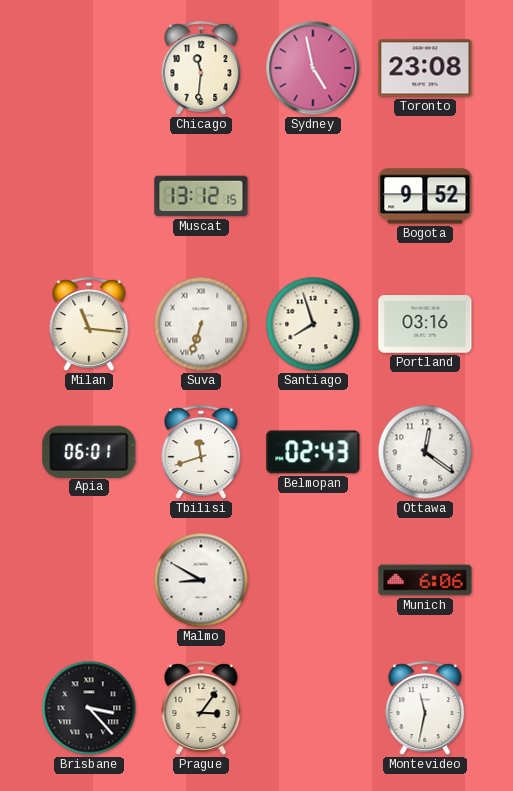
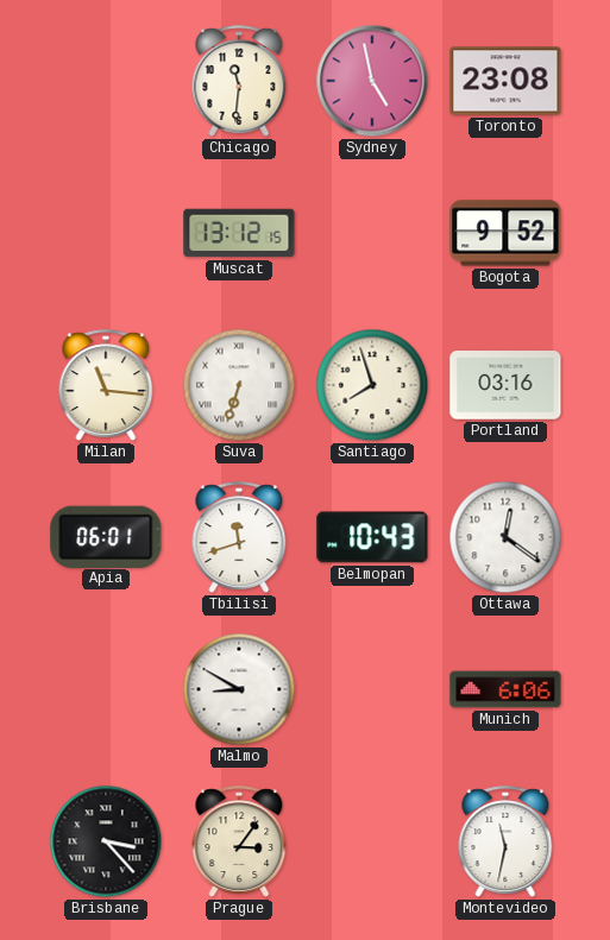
Belmopan: 02:43 -> 10:43 (372, 537)
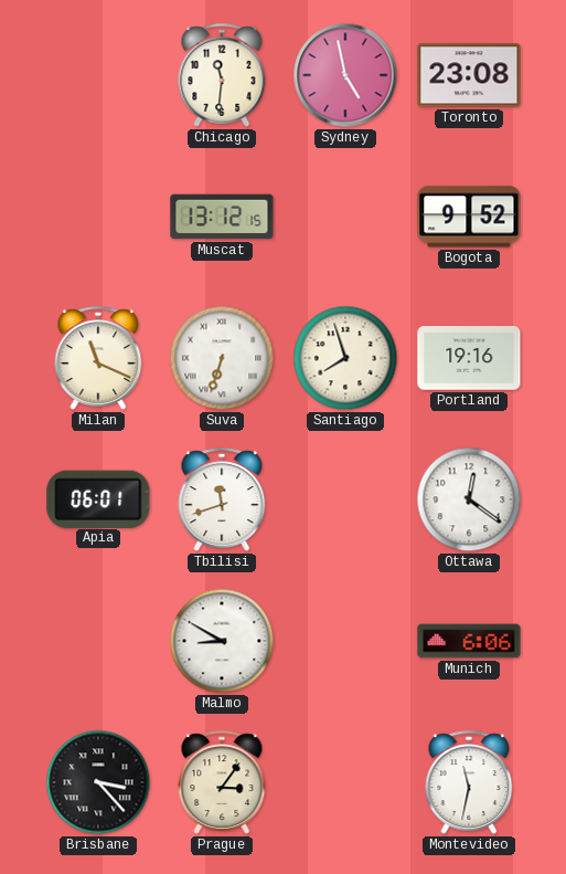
Milan: 11:16 -> 11:19 (98, 358)
Portland: 03:16 -> 19:16 (469, 358)
Belmopan: 10:43 -> none (372, 537)
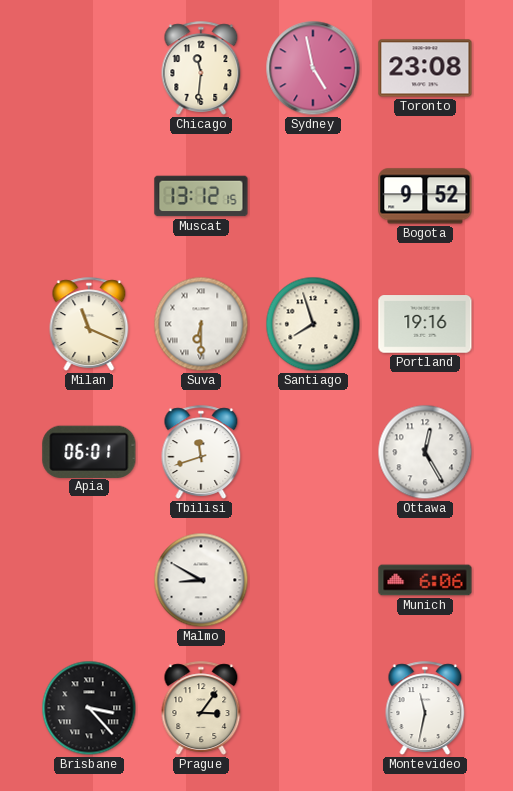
Suva: 6:33 -> 6:30 (201, 324)
Ottawa: 12:21 -> 12:25 (425, 452)
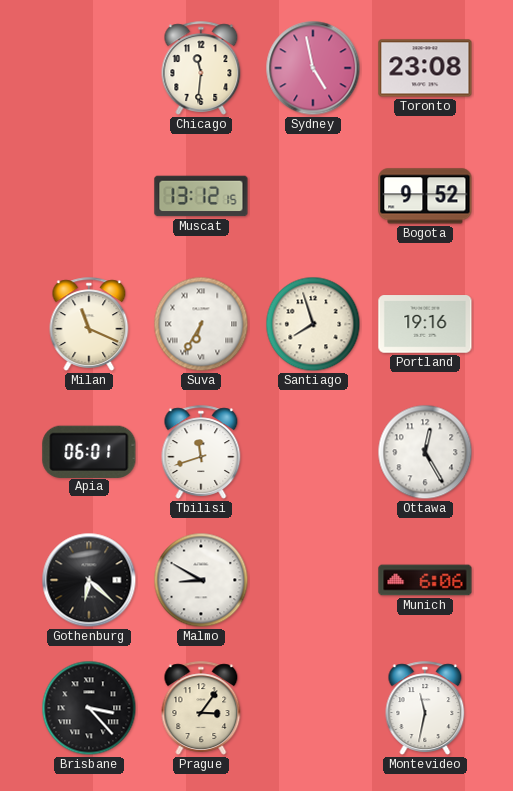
Suva: 6:30 -> 6:35 (201, 324)
Gothenburg: none -> 6:22 (89, 580)
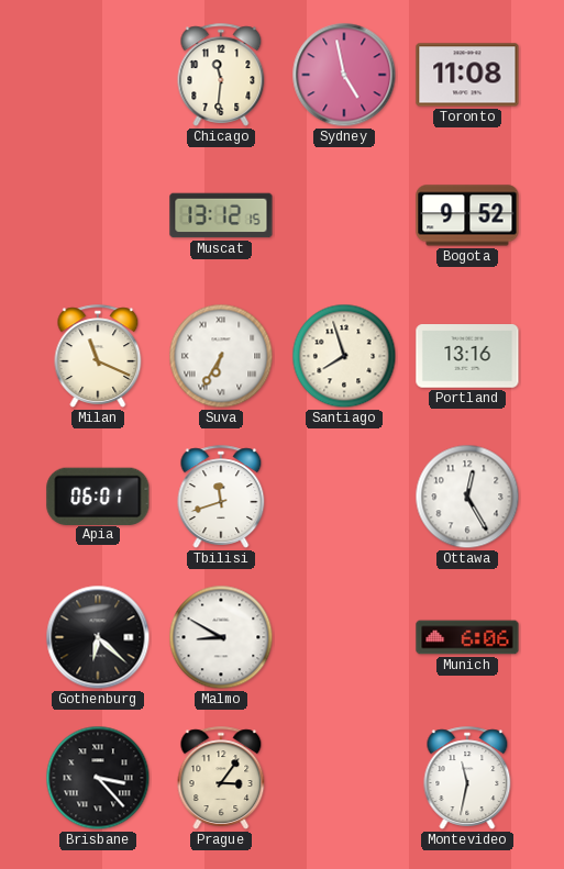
Toronto: 23:08 -> 11:08 (467, 75)
Portland: 19:16 -> 13:16 (467, 356)
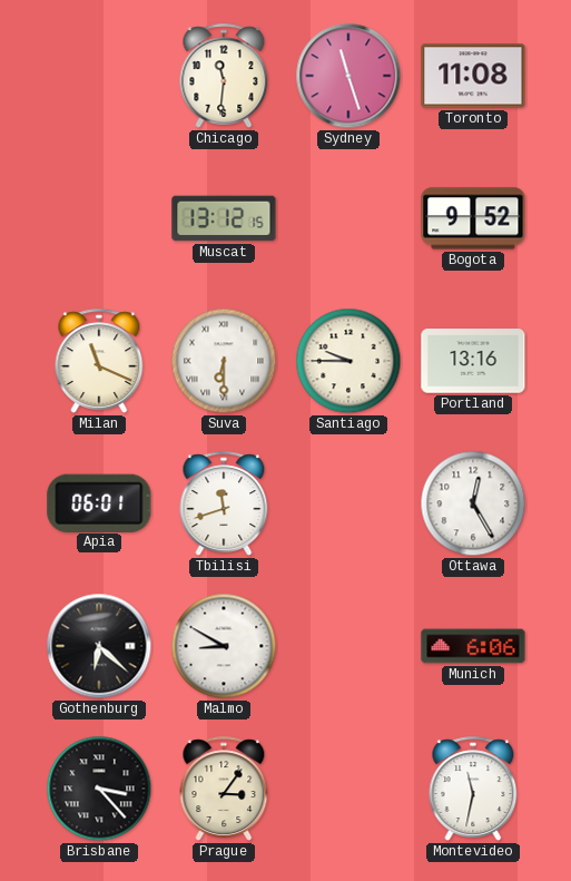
Sydney: 4:58 -> 11:27 (348, 76)
Suva: 6:35 -> 6:30 (224, 361)
Santiago: 7:57 -> 9:45 (348, 361)
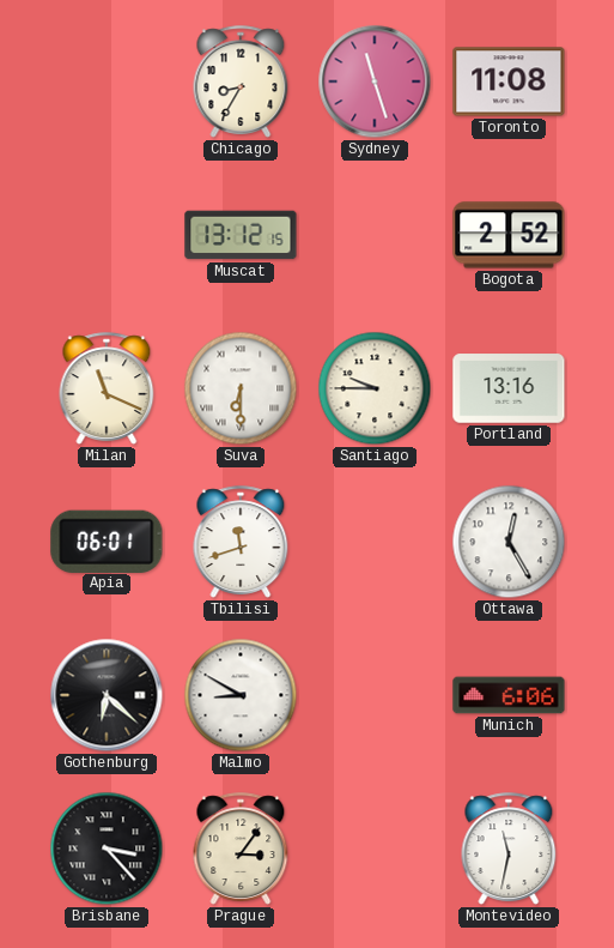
Chicago: 11:31 -> 8:35 (241, 81)
Bogota: 9:52 -> 2:52 (509, 235)
